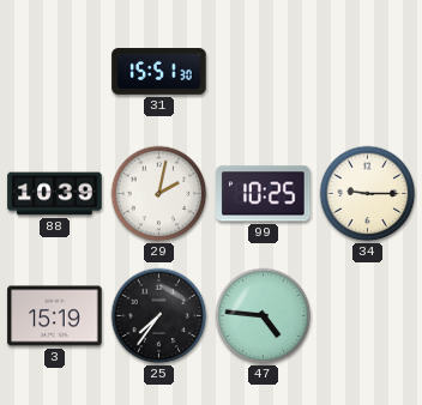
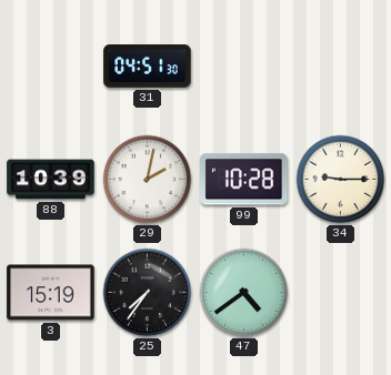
31: 15:51 -> 04:51 (148, 67)
99: 10:25 -> 10:28 (244, 180)
47: 4:46 -> 4:39 (244, 293)
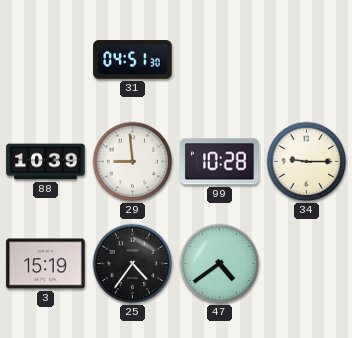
29: 2:02 -> 8:59 (133, 162)
25: 7:36 -> 4:36 (133, 264)
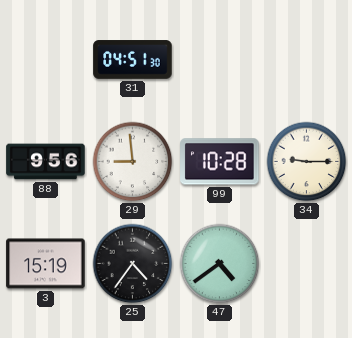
88: 10:39 -> 9:56 (46, 162)
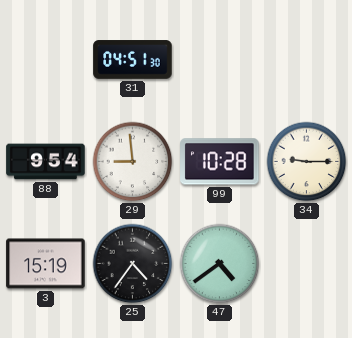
88: 9:56 -> 9:54 (46, 162)
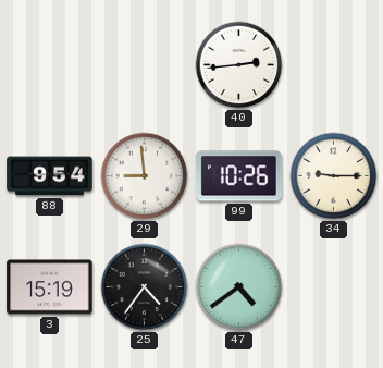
31: 04:51 -> none (133, 60)
40: none -> 2:44 (239, 65)
99: 10:28 -> 10:26 (239, 176)
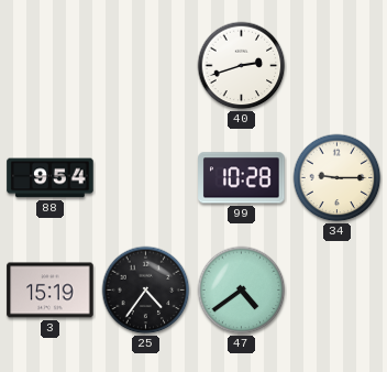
40: 2:44 -> 2:42 (242, 66)
29: 8:59 -> none (145, 176)
99: 10:26 -> 10:28 (242, 178)
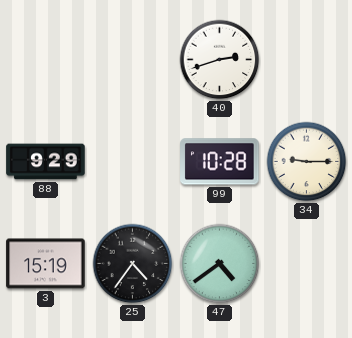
88: 9:54 -> 9:29 (46, 162)
